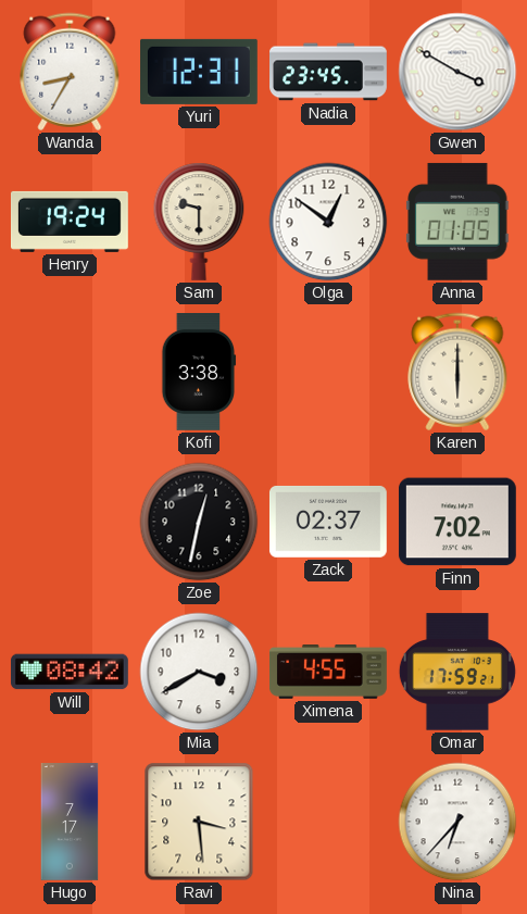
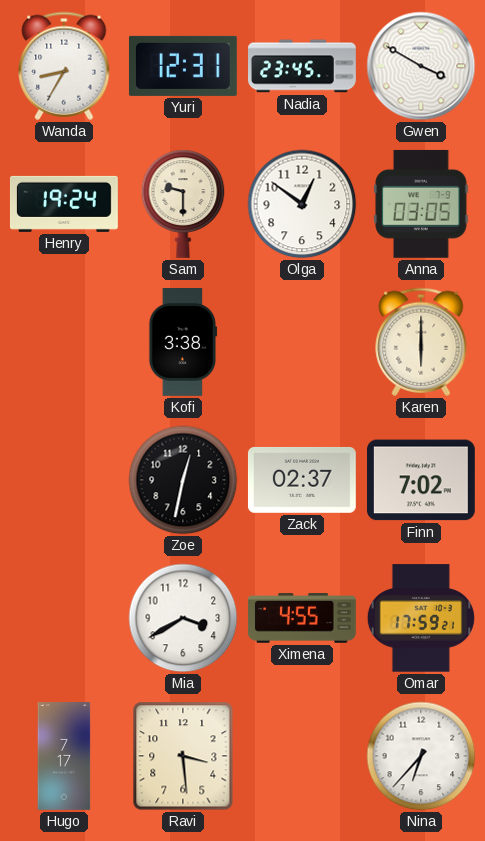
Anna: 01:05 -> 03:05 (421, 204)
Will: 08:42 -> none (70, 672)
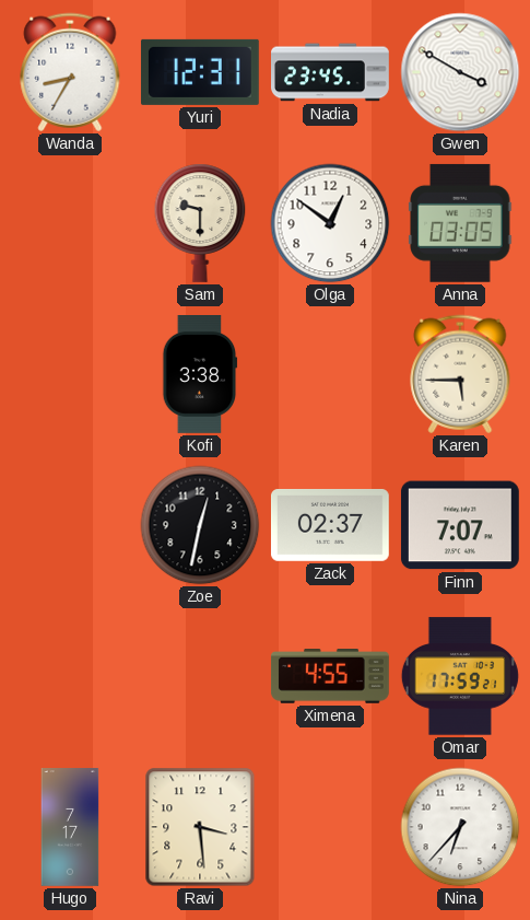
Henry: 19:24 -> none (64, 204)
Karen: 6:00 -> 5:45 (460, 374)
Finn: 7:02 -> 7:07 (460, 525)
Mia: 3:40 -> none (183, 618)
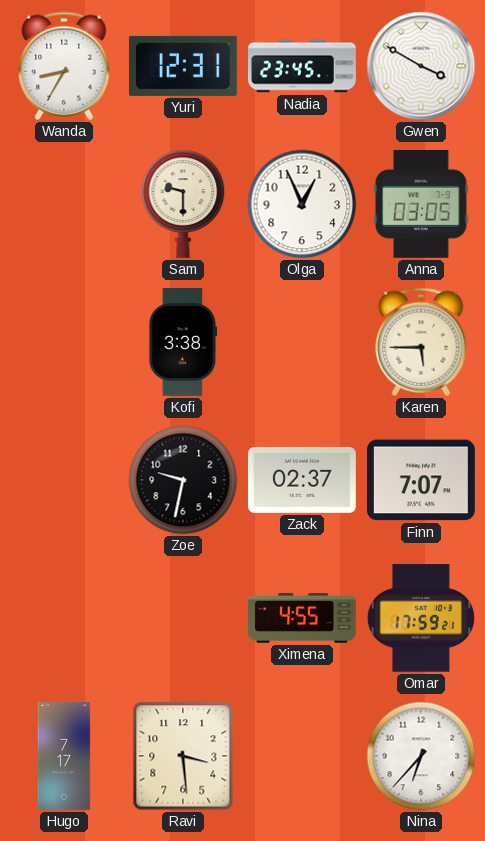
Olga: 12:51 -> 12:56 (302, 204)
Zoe: 12:32 -> 9:32 (183, 480)
